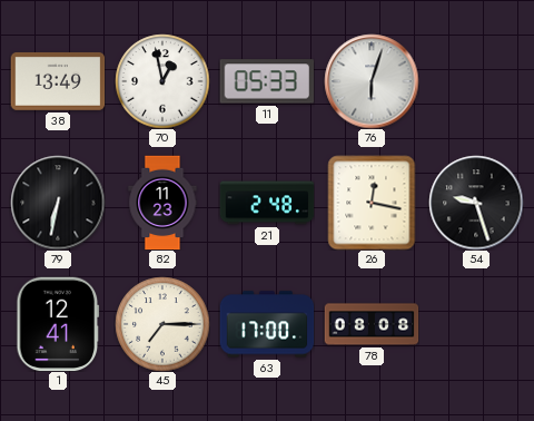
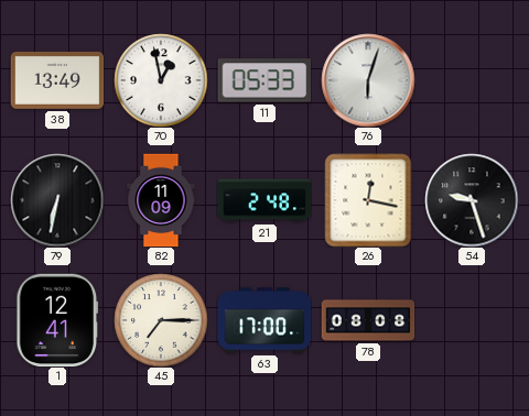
82: 11:23 -> 11:09 (161, 200)
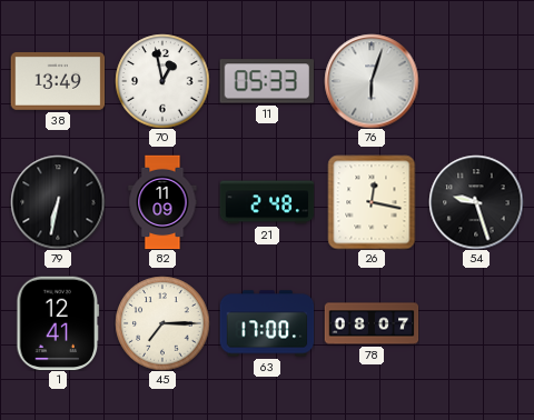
78: 08:08 -> 08:07 (372, 323)
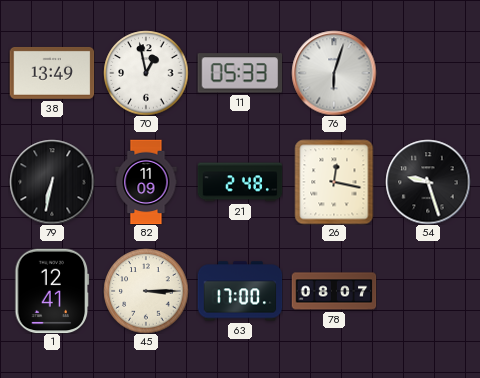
45: 7:15 -> 3:15 (146, 291)
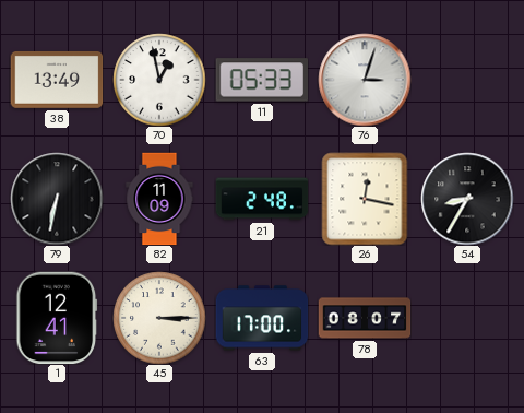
76: 6:03 -> 3:03 (365, 80)
54: 9:27 -> 8:35 (467, 199)
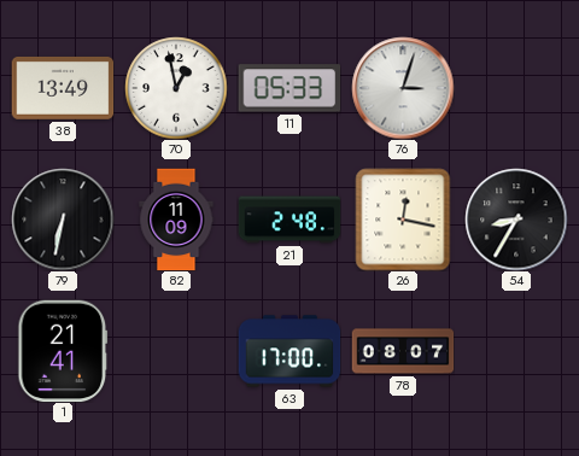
1: 12:41 -> 21:41 (63, 351)
45: 3:15 -> none (159, 318)
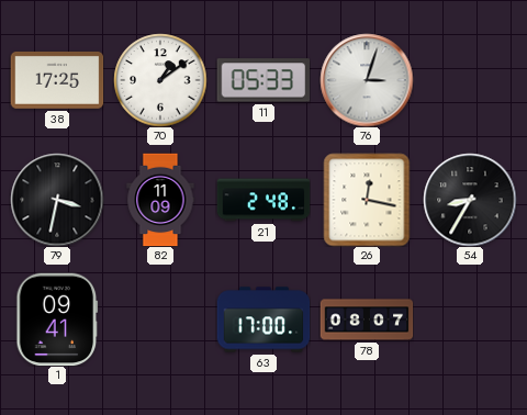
38: 13:49 -> 17:25 (57, 80)
70: 12:58 -> 1:09 (160, 80)
79: 6:32 -> 3:32 (57, 200)
1: 21:41 -> 09:41 (57, 319)
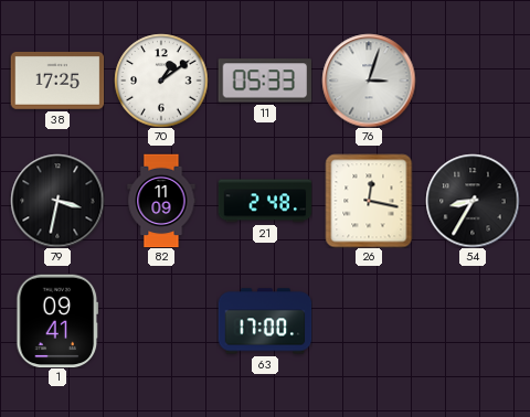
78: 08:07 -> none (367, 319)
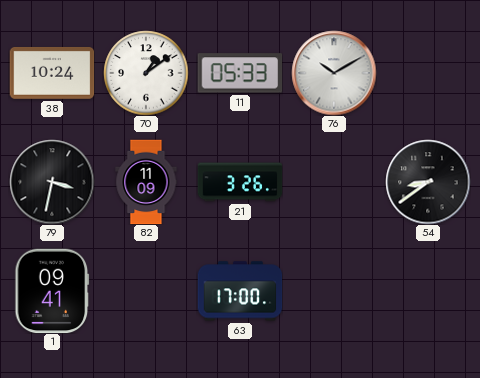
38: 17:25 -> 10:24 (52, 73)
76: 3:03 -> 10:10 (334, 73)
21: 2:48 -> 3:26 (240, 182)
26: 12:17 -> none (369, 201)
54: 8:35 -> 8:39 (428, 182)
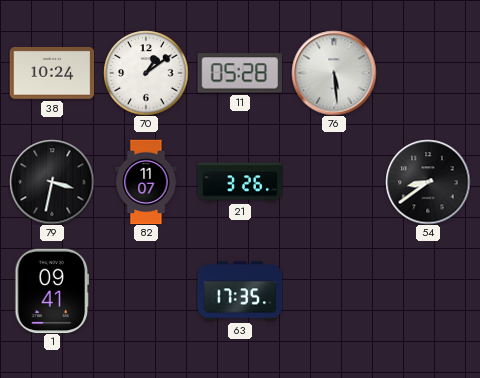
11: 05:33 -> 05:28 (240, 73)
76: 10:10 -> 5:29 (334, 73)
82: 11:09 -> 11:07 (146, 182)
63: 17:00 -> 17:35 (240, 291)
